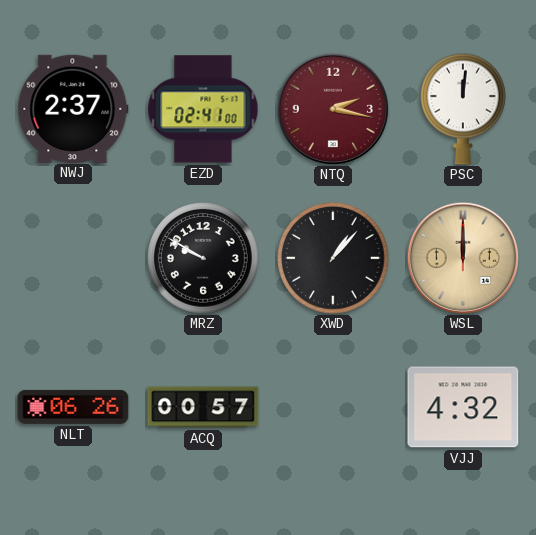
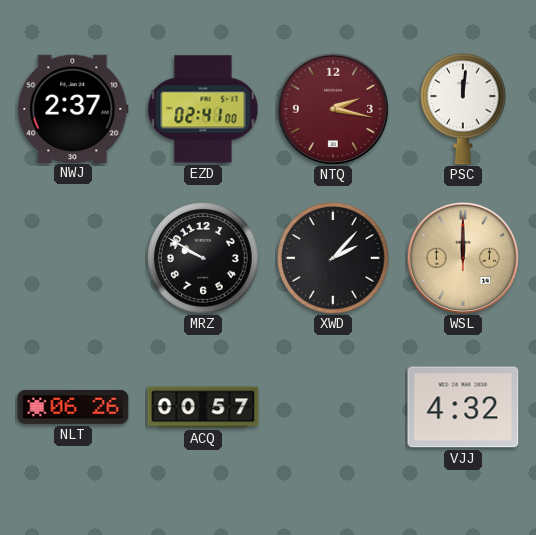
XWD: 1:07 -> 2:07 (333, 258)
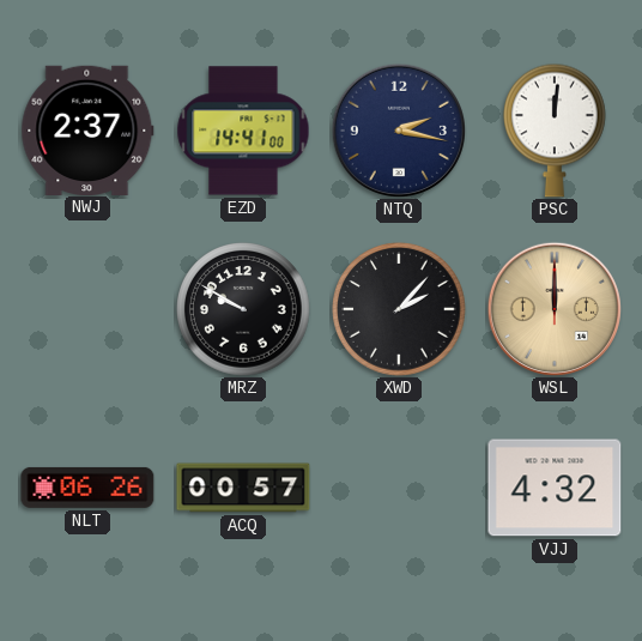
EZD: 02:41 -> 14:41 (243, 131)
NTQ dial: burgundy -> navy (399, 131)
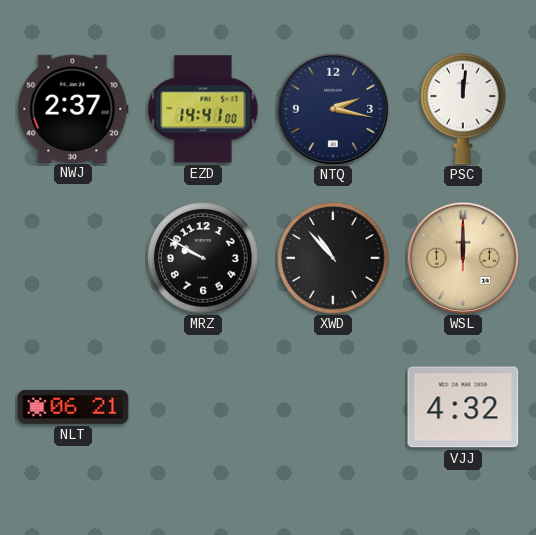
XWD: 2:07 -> 10:53 (333, 258)
NLT: 06:26 -> 06:21 (73, 407)
ACQ: 00:57 -> none (243, 488)
